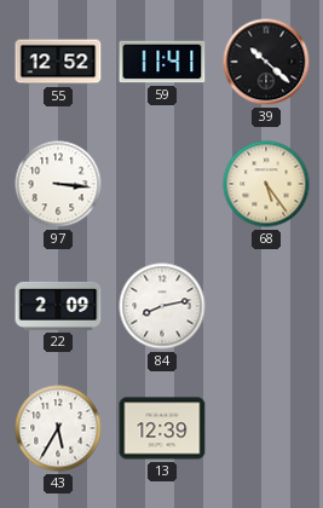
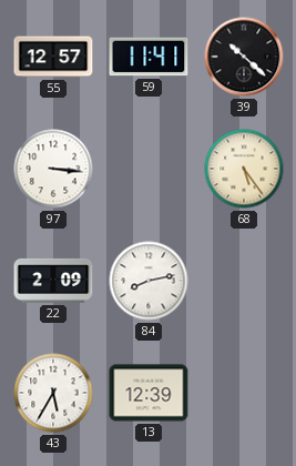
55: 12:52 -> 12:57 (53, 57)
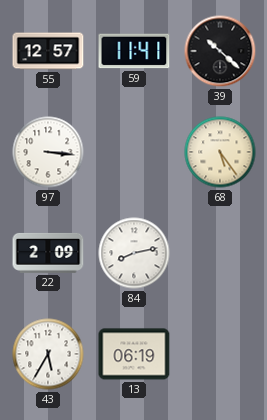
13: 12:39 -> 06:19 (134, 354)
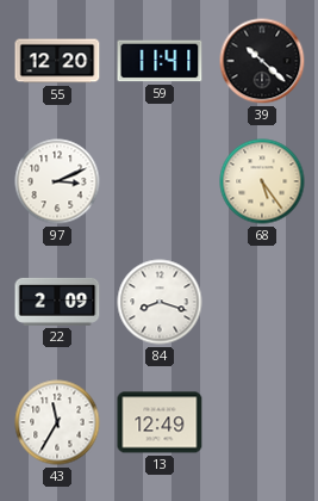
55: 12:57 -> 12:20 (57, 61)
97: 3:16 -> 3:11 (57, 181)
84: 8:13 -> 8:18 (160, 302)
43: 5:35 -> 11:35 (57, 422)
13: 06:19 -> 12:49 (160, 422)
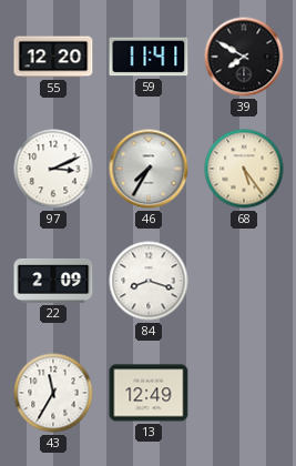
39: 10:22 -> 7:50 (244, 57)
46: none -> 7:35 (149, 169)
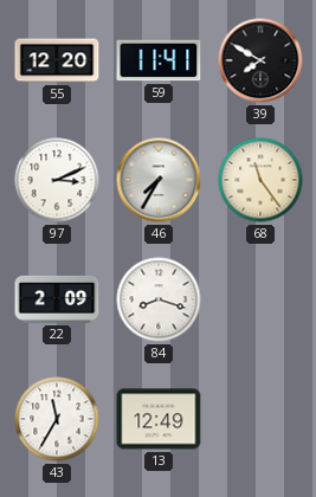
68: 5:24 -> 11:24 (260, 180)
